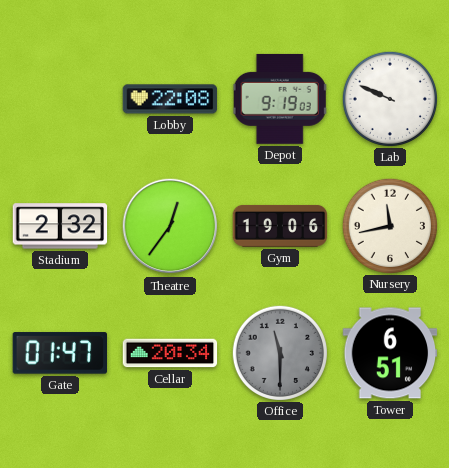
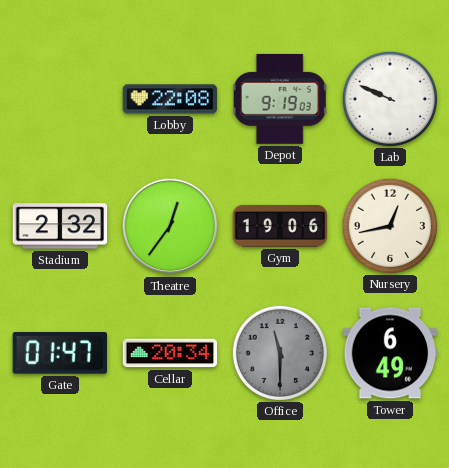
Nursery: 11:43 -> 12:43 (389, 225)
Tower: 6:51 -> 6:49 (390, 353)
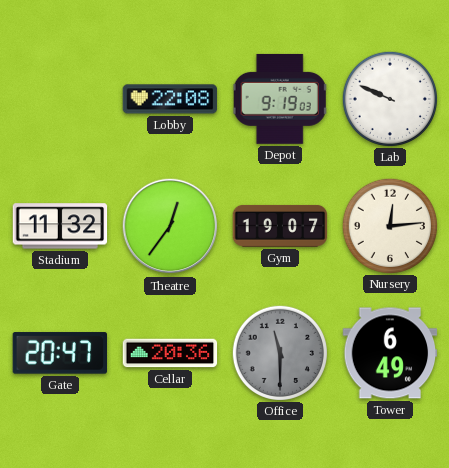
Stadium: 2:32 -> 11:32 (60, 226)
Gym: 19:06 -> 19:07 (280, 226)
Nursery: 12:43 -> 12:14 (389, 225)
Gate: 01:47 -> 20:47 (59, 353)
Cellar: 20:34 -> 20:36 (170, 353)
